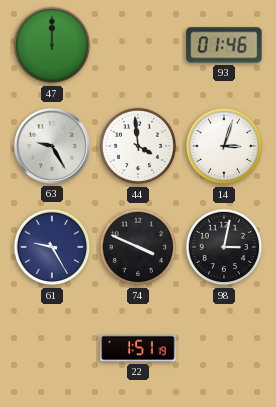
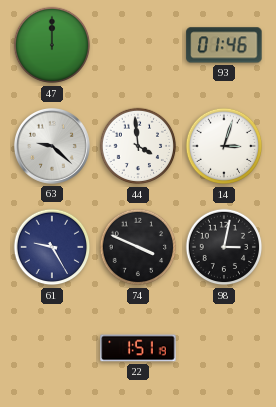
63: 9:25 -> 9:22 (52, 146)
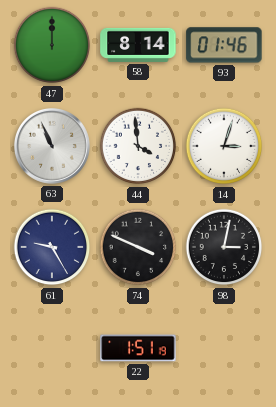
58: none -> 8:14 (138, 45)
63: 9:22 -> 10:56 (52, 146)
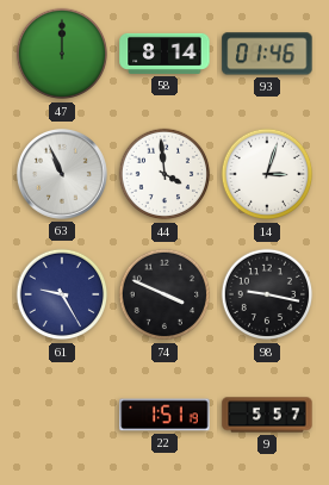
98: 3:02 -> 9:17 (267, 294)
9: none -> 5:57 (267, 415)
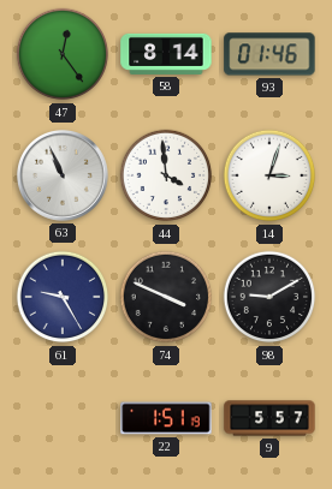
47: 12:00 -> 12:24 (63, 54)
98: 9:17 -> 9:10 (269, 297)
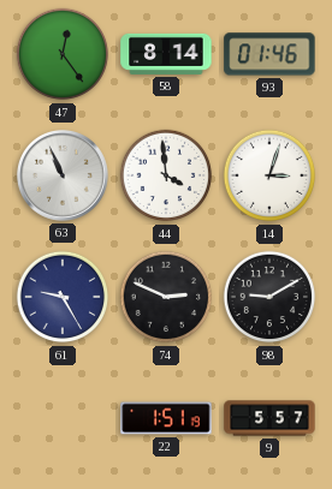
74: 3:49 -> 2:49 (166, 297)
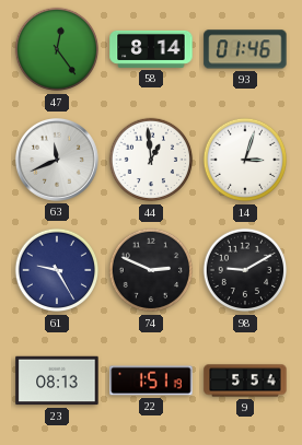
63: 10:56 -> 11:41 (57, 160)
44: 3:59 -> 12:59 (151, 160)
23: none -> 08:13 (57, 380)
9: 5:57 -> 5:54 (245, 380)
